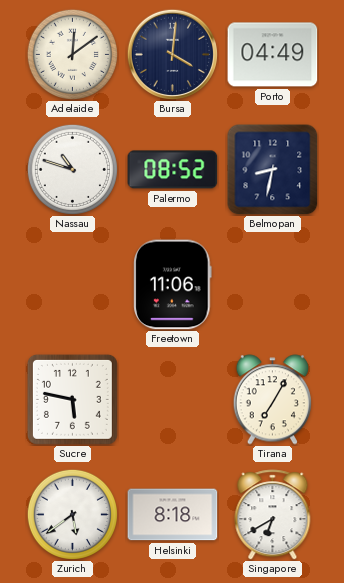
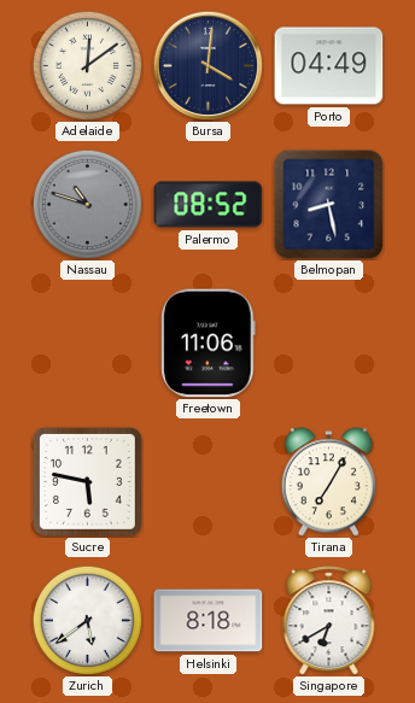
Nassau dial: white -> grey (87, 204)
Belmopan: 8:32 -> 8:28 (329, 205)
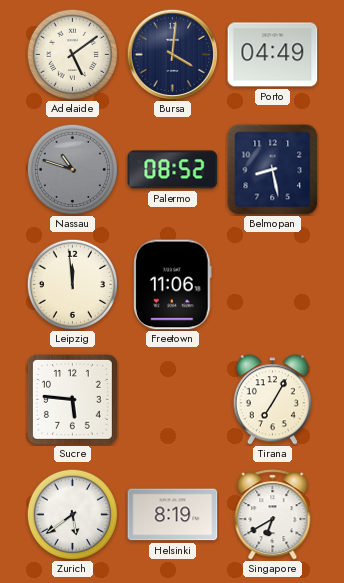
Adelaide: 12:09 -> 5:09 (72, 54)
Leipzig: none -> 11:59 (72, 284)
Sucre: 5:47 -> 5:46 (72, 399)
Helsinki: 8:18 -> 8:19 (173, 515)
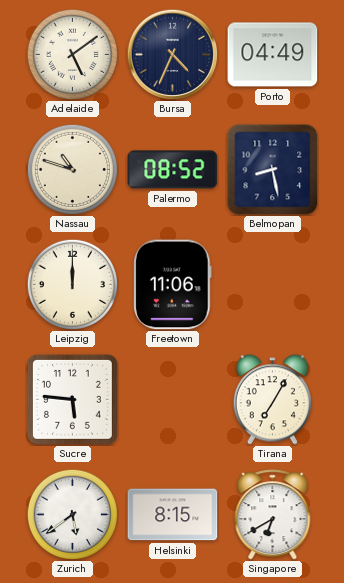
Bursa: 4:01 -> 4:34 (172, 54)
Nassau dial: grey -> cream (72, 169)
Leipzig: 11:59 -> 12:00 (72, 284)
Helsinki: 8:19 -> 8:15 (173, 515)
